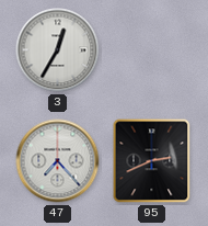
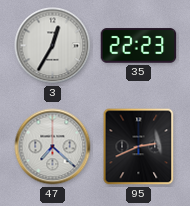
35: none -> 22:23 (139, 46)
47: 7:23 -> 7:22 (53, 147)
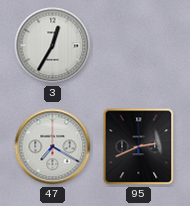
35: 22:23 -> none (139, 46)
47: 7:22 -> 7:20 (53, 147)
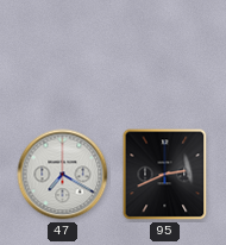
3: 12:35 -> none (53, 46)
